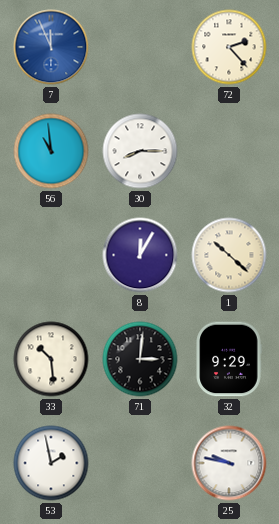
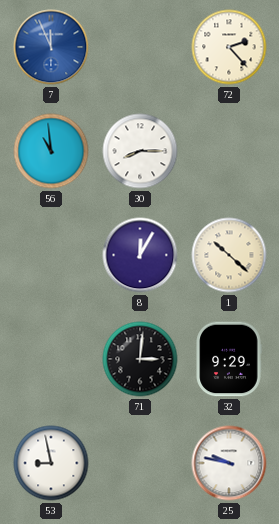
33: 10:29 -> none (51, 359)
53: 1:58 -> 8:58 (51, 463)
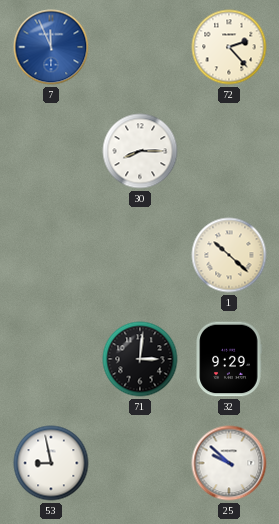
56: 10:59 -> none (51, 151)
8: 12:05 -> none (140, 255)
25: 9:47 -> 9:52 (229, 463)
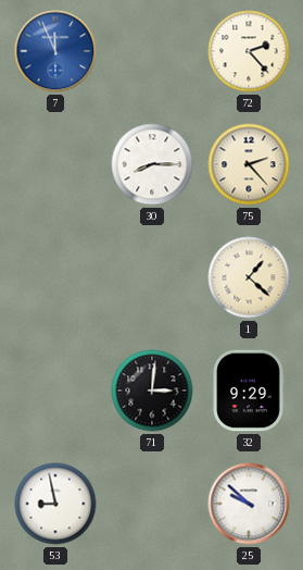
75: none -> 2:23 (249, 164)
1: 10:22 -> 1:22 (249, 277)
